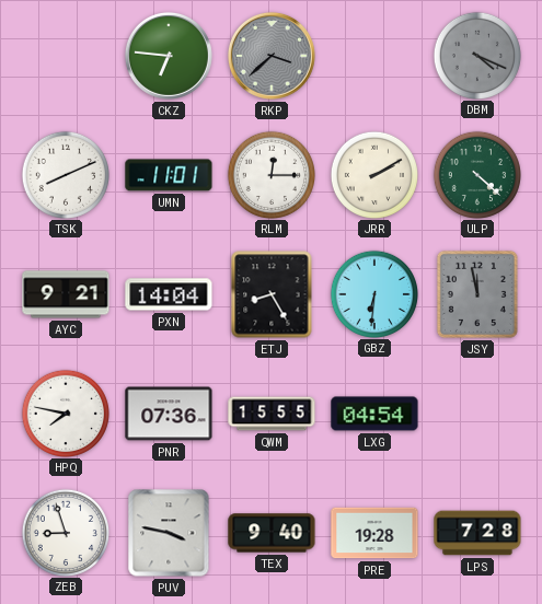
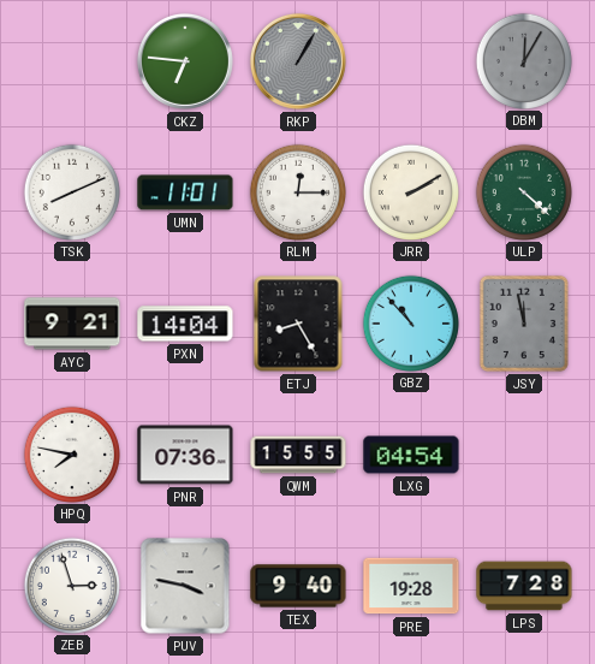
RKP: 3:38 -> 1:05 (298, 61)
DBM: 4:19 -> 12:05 (523, 60)
GBZ: 6:31 -> 10:53 (410, 322)
ZEB: 8:57 -> 2:57 (71, 585)
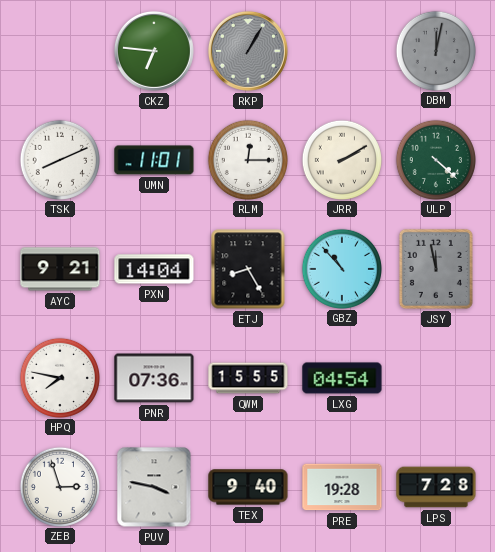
DBM: 12:05 -> 12:02 (435, 50)
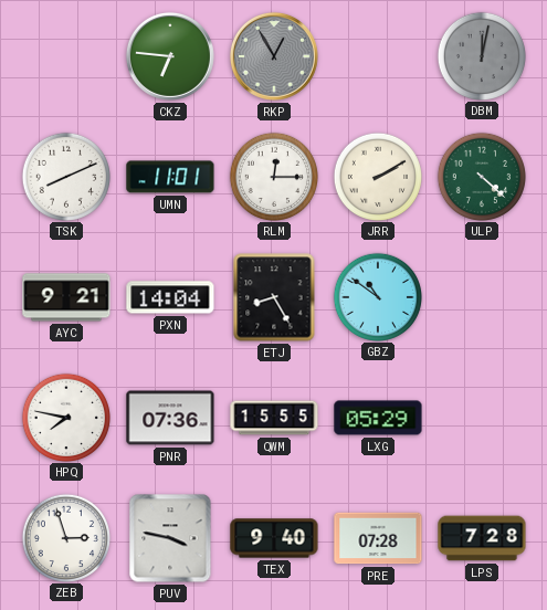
RKP: 1:05 -> 12:55 (274, 56)
GBZ: 10:53 -> 10:51 (377, 296)
JSY: 11:58 -> none (436, 269)
LXG: 04:54 -> 05:29 (378, 418)
PRE: 19:28 -> 07:28 (378, 538)
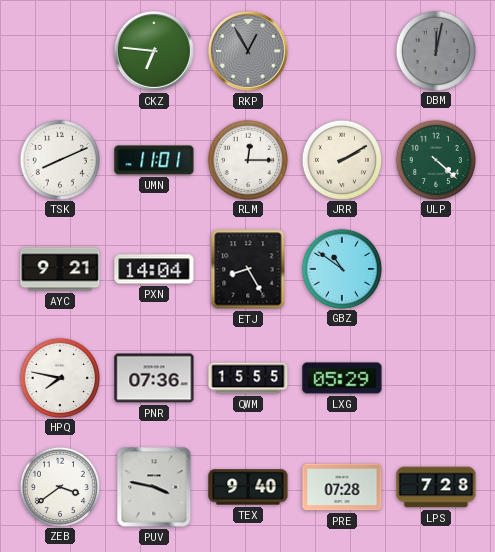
ZEB: 2:57 -> 3:39 (59, 486)
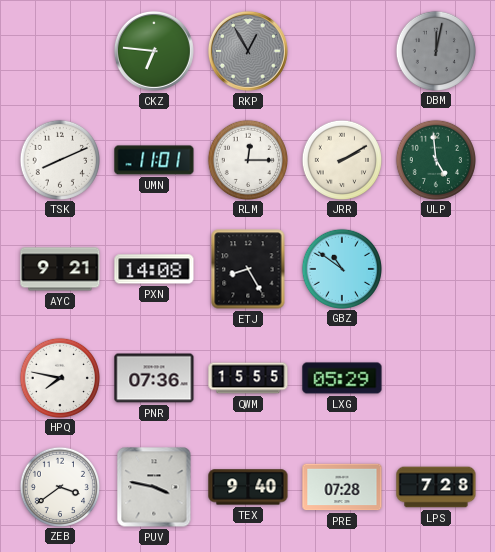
ULP: 4:22 -> 4:59 (435, 159)
PXN: 14:04 -> 14:08 (154, 269)
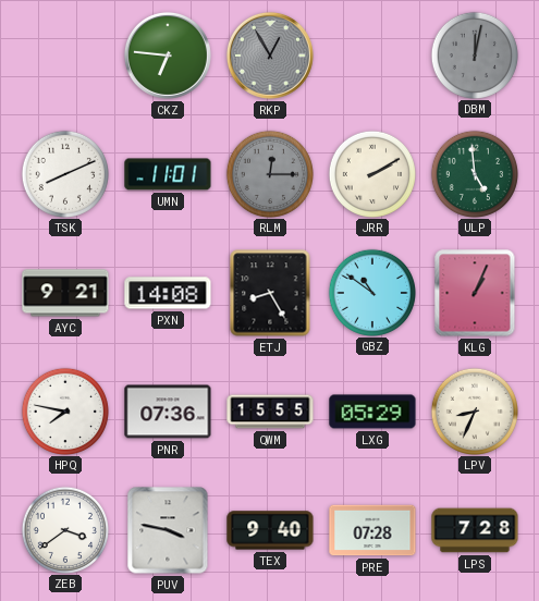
RLM dial: white -> grey (269, 173)
KLG: none -> 1:04 (475, 293)
LPV: none -> 8:34 (474, 410)
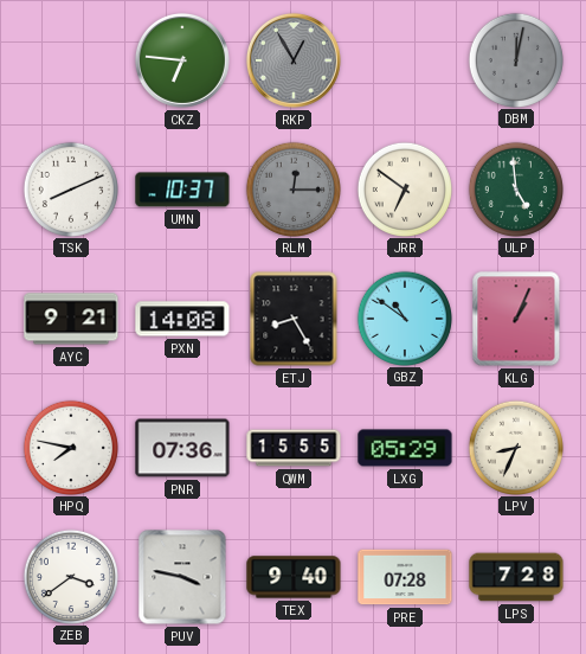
UMN: 11:01 -> 10:37 (182, 190)
JRR: 2:10 -> 6:51 (404, 188)
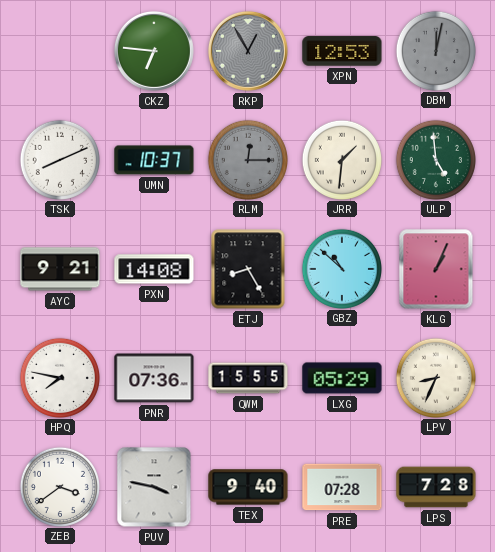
XPN: none -> 12:53 (342, 51)
JRR: 6:51 -> 1:31 (341, 159)
GBZ: 10:51 -> 10:52 (341, 268)
